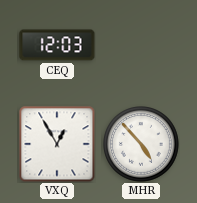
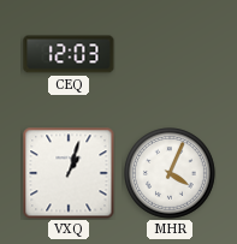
VXQ: 12:55 -> 1:03 (69, 173)
MHR: 4:53 -> 4:04 (171, 174)
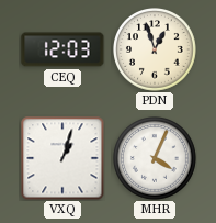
PDN: none -> 12:57 (156, 51)
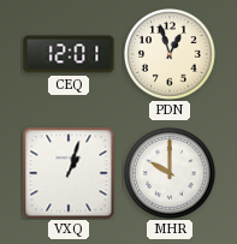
CEQ: 12:03 -> 12:01 (69, 54)
MHR: 4:04 -> 10:00 (171, 174)
